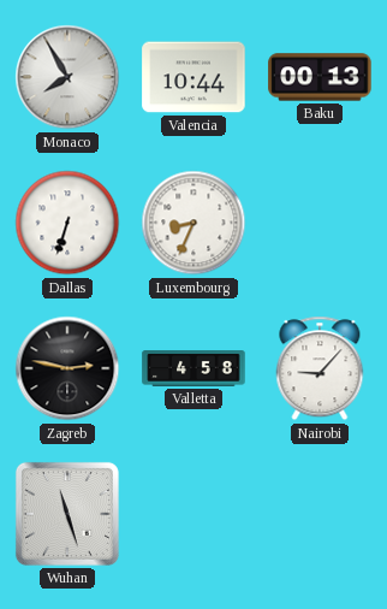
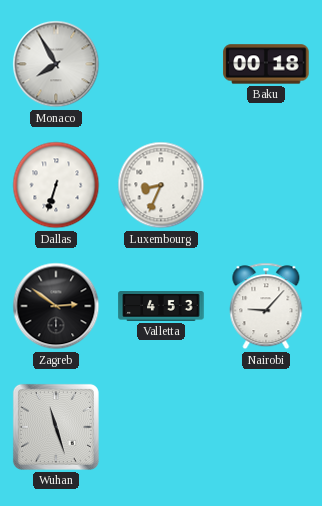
Valencia: 10:44 -> none (194, 77)
Baku: 00:13 -> 00:18 (266, 64)
Zagreb: 2:47 -> 2:51 (56, 306)
Valletta: 4:58 -> 4:53 (161, 307)
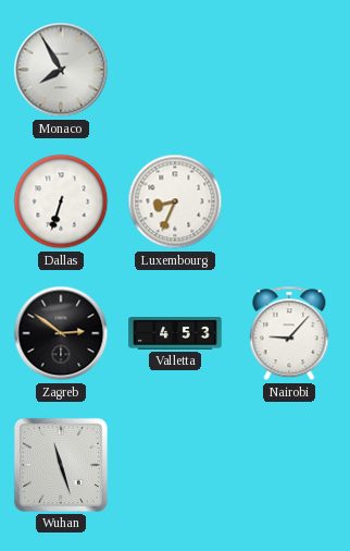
Baku: 00:18 -> none (266, 64)
